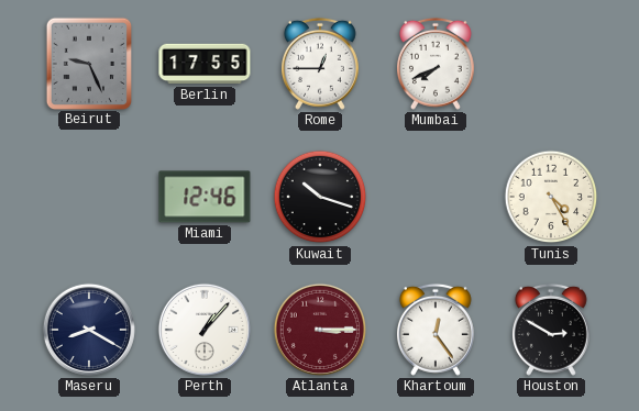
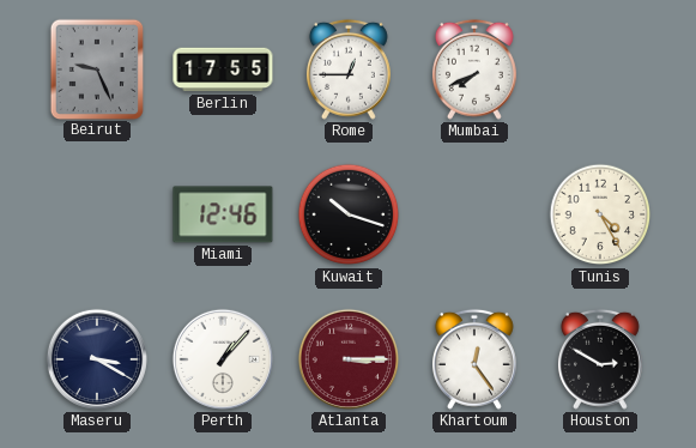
Maseru: 8:20 -> 3:20 (97, 359)
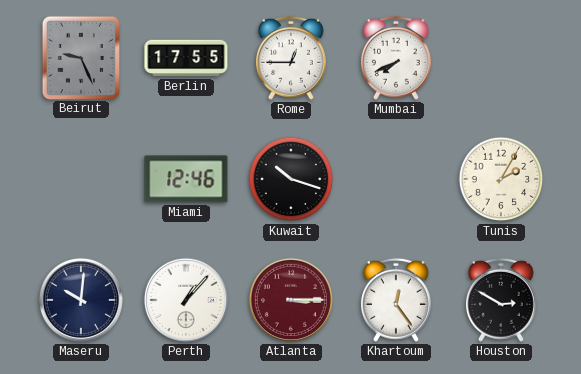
Tunis: 4:25 -> 2:05 (501, 179)
Maseru: 3:20 -> 10:01 (81, 300)
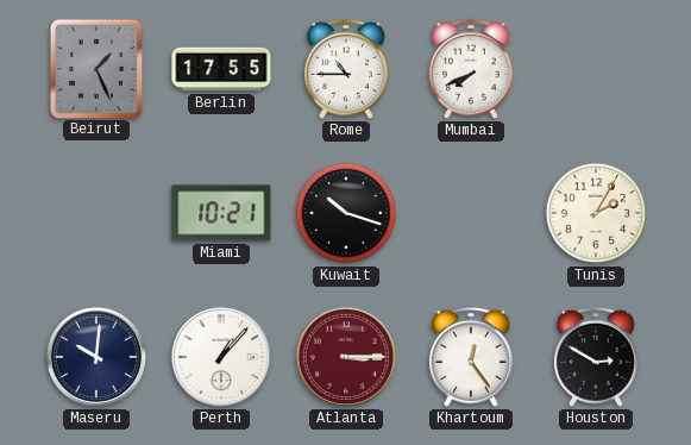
Beirut: 9:26 -> 1:26 (95, 68)
Rome: 12:45 -> 10:45 (346, 69)
Miami: 12:46 -> 10:21 (221, 213)
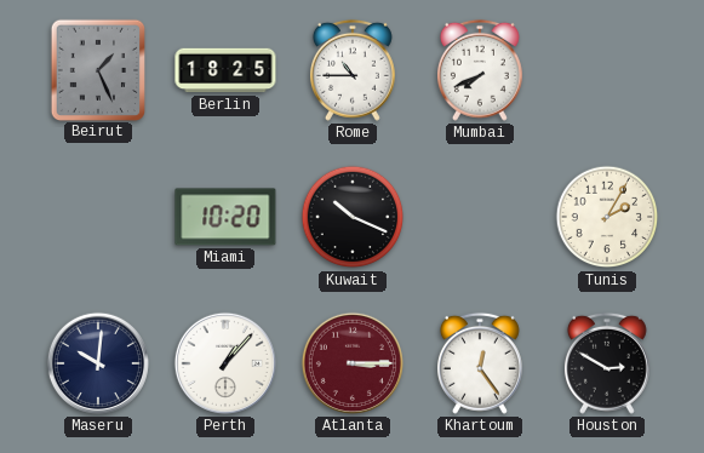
Berlin: 17:55 -> 18:25 (225, 70)
Miami: 10:21 -> 10:20 (225, 217)
Kuwait: 10:18 -> 10:19 (353, 217)
